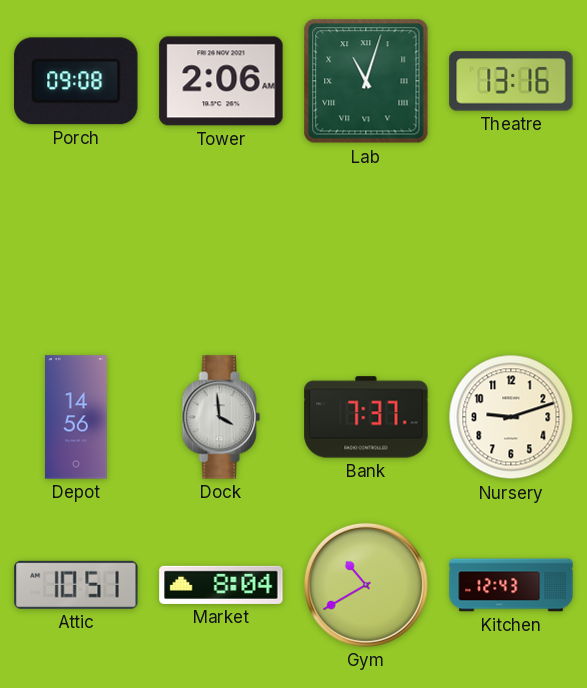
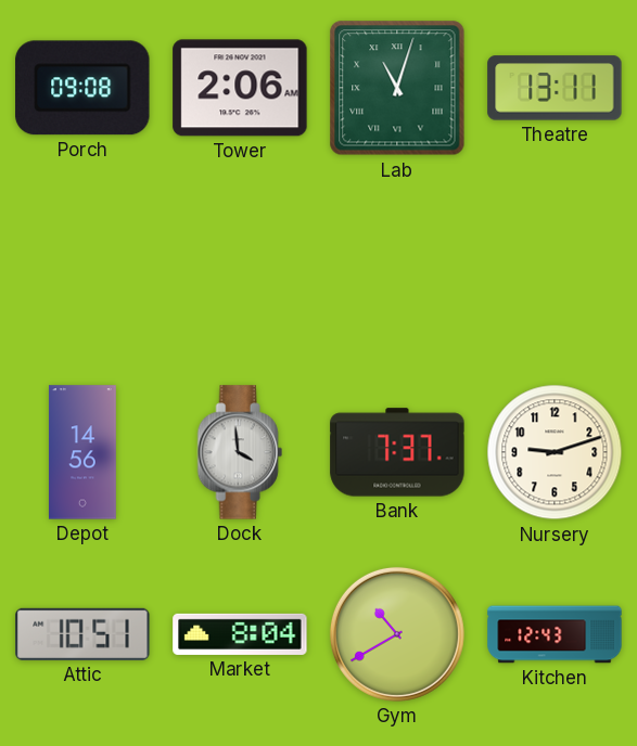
Theatre: 13:16 -> 13:11 (555, 88)
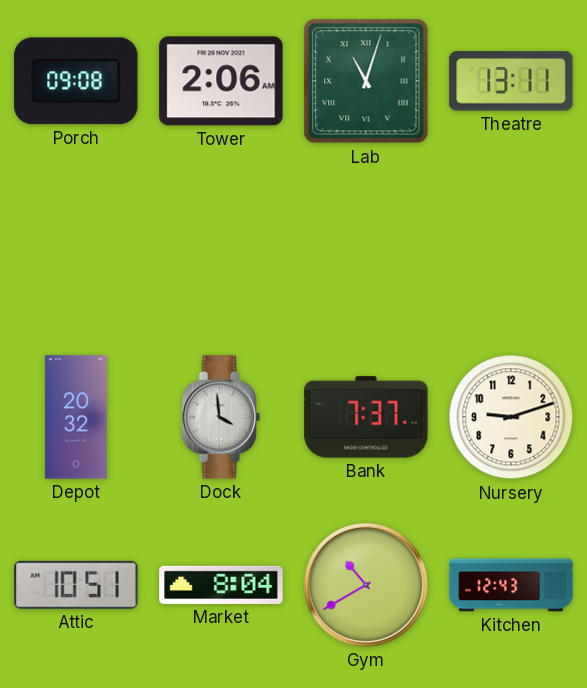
Depot: 14:56 -> 20:32 (76, 417)
